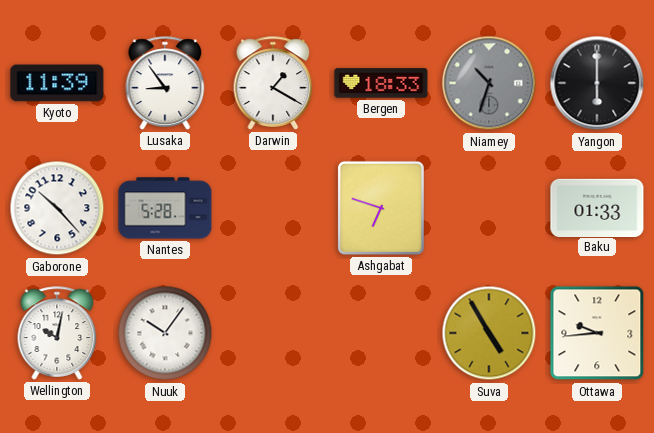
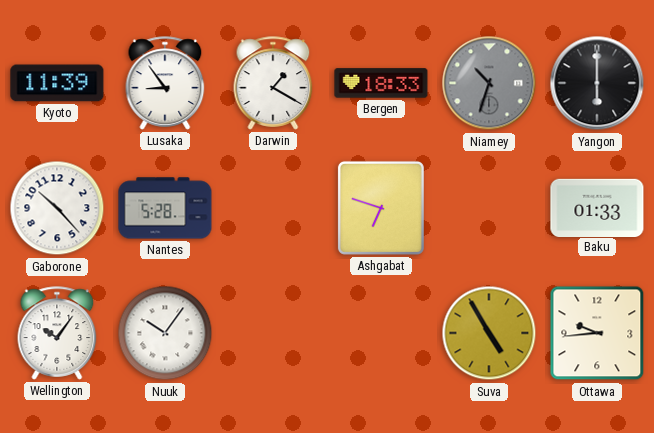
Wellington: 10:02 -> 10:06 (57, 333)
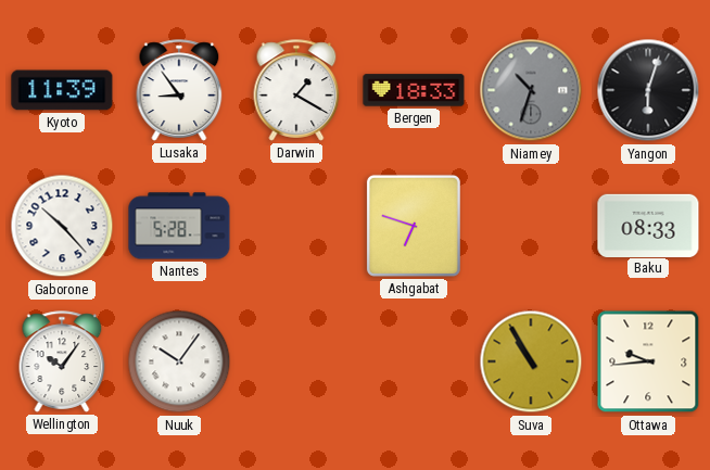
Yangon: 6:00 -> 6:03 (648, 90)
Baku: 01:33 -> 08:33 (648, 225)
Suva: 4:55 -> 10:55 (531, 361)
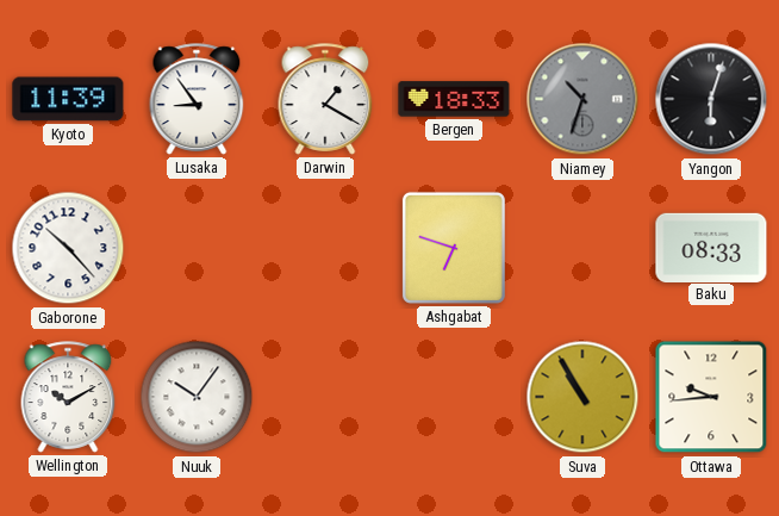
Nantes: 5:28 -> none (179, 226)
Wellington: 10:06 -> 10:10 (68, 397)
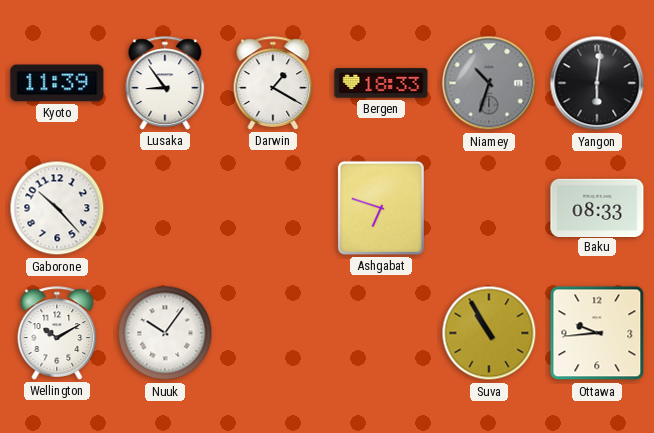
Yangon: 6:03 -> 6:01 (597, 83)
